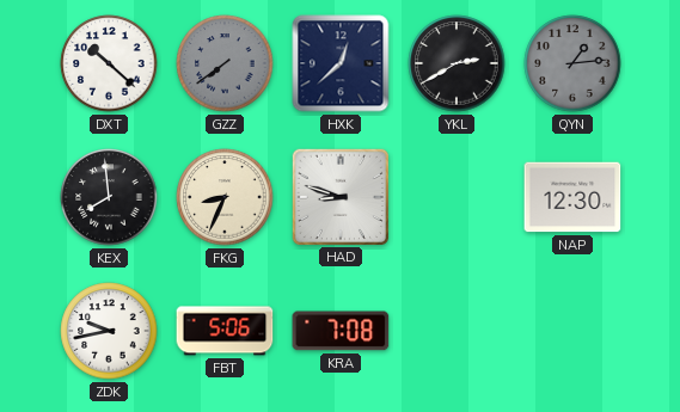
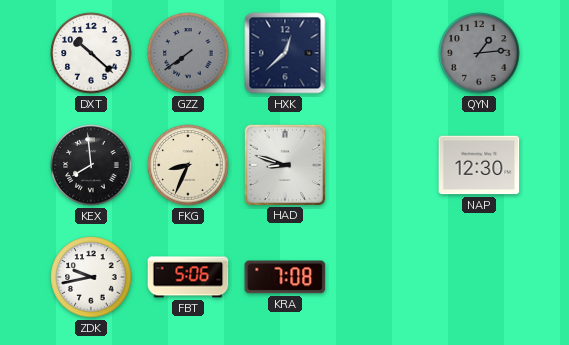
YKL: 2:40 -> none (457, 63)
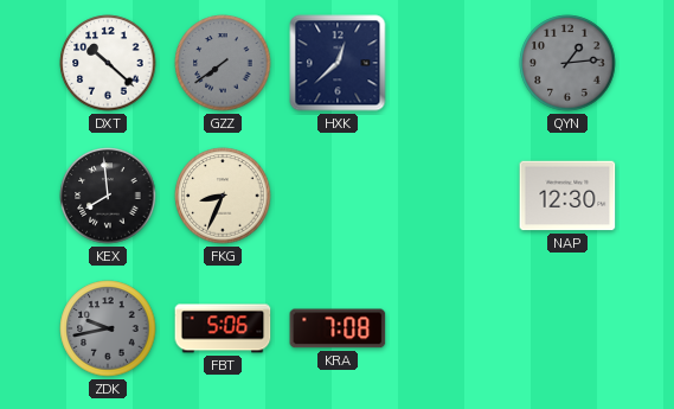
HAD: 8:48 -> none (284, 164)
ZDK dial: white -> grey (108, 328)
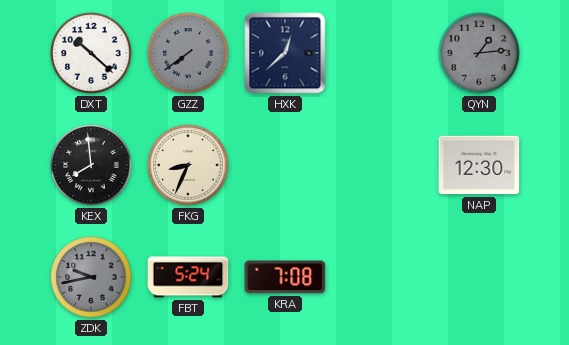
FBT: 5:06 -> 5:24 (188, 277)
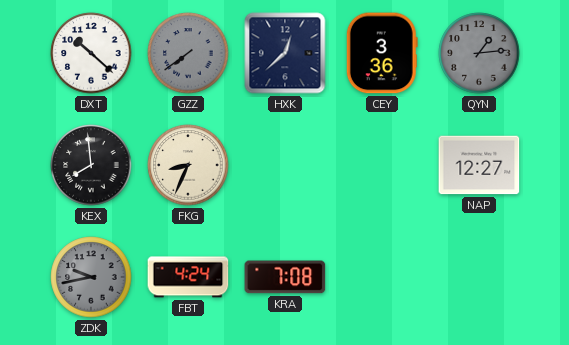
CEY: none -> 3:36 (382, 53)
NAP: 12:30 -> 12:27 (479, 165)
FBT: 5:24 -> 4:24 (188, 277)
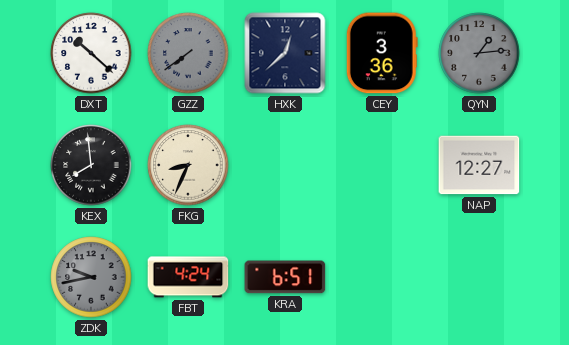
KRA: 7:08 -> 6:51 (285, 277)
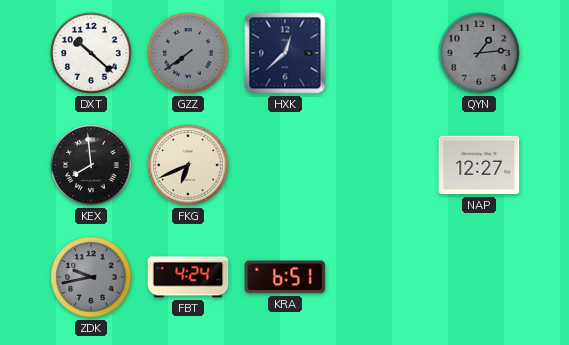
CEY: 3:36 -> none (382, 53)
FKG: 8:34 -> 6:41 (188, 165)
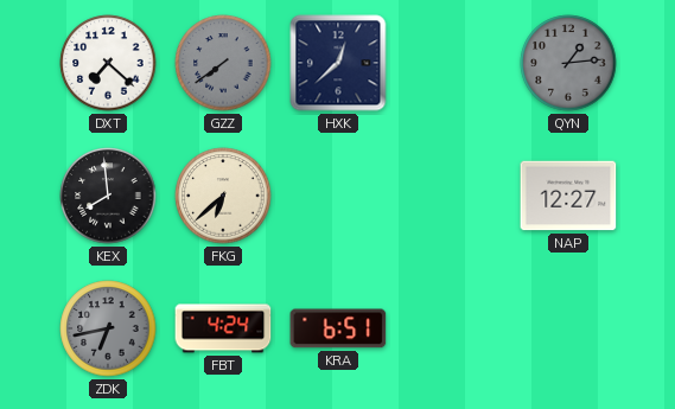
DXT: 10:22 -> 7:22 (108, 63)
FKG: 6:41 -> 6:38 (223, 196)
ZDK: 9:43 -> 6:43 (108, 328)
